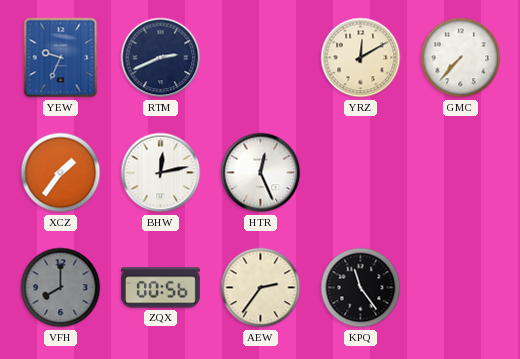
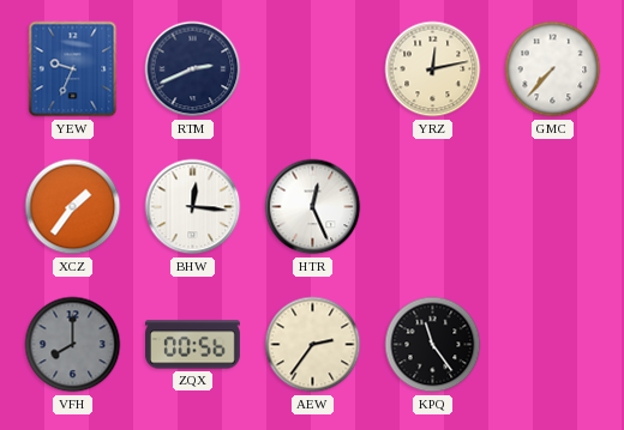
YRZ: 12:10 -> 12:13 (433, 69)
BHW: 12:13 -> 12:16 (193, 207)
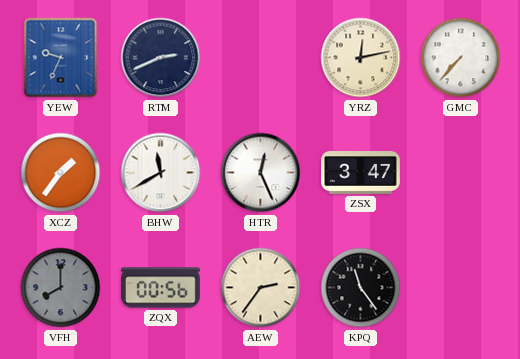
BHW: 12:16 -> 11:40 (161, 173)
ZSX: none -> 3:47 (361, 173)
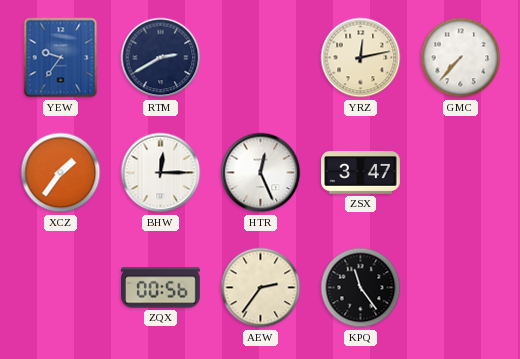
YEW: 9:34 -> 9:36 (61, 58)
RTM: 2:41 -> 2:40 (161, 58)
BHW: 11:40 -> 12:15 (161, 173)
VFH: 8:00 -> none (61, 288)
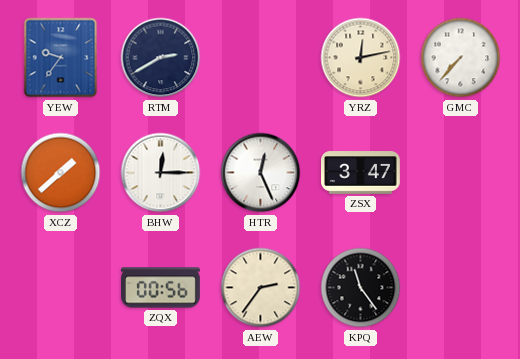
XCZ: 1:36 -> 1:38 (61, 173)
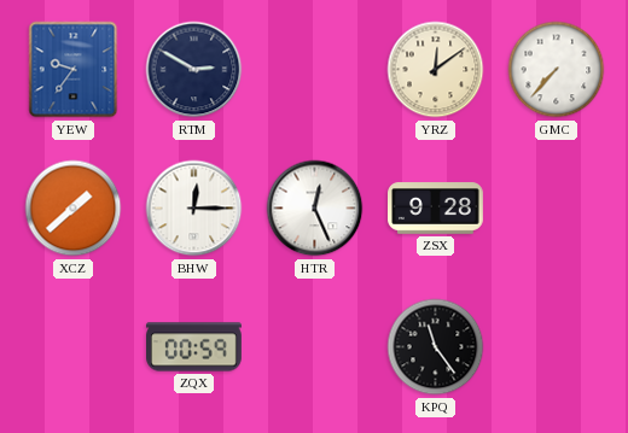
RTM: 2:40 -> 2:50 (194, 70)
YRZ: 12:13 -> 12:09 (436, 70)
ZSX: 3:47 -> 9:28 (436, 209)
ZQX: 00:56 -> 00:59 (194, 347)
AEW: 2:36 -> none (261, 288)
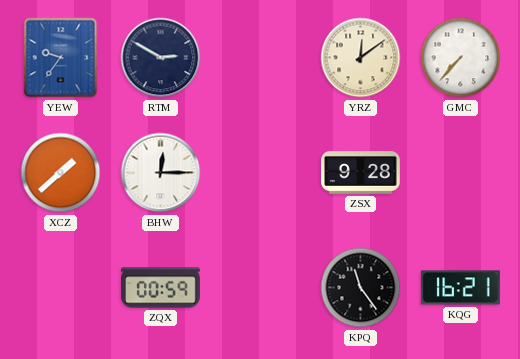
HTR: 12:26 -> none (315, 209)
KQG: none -> 16:21 (460, 288)
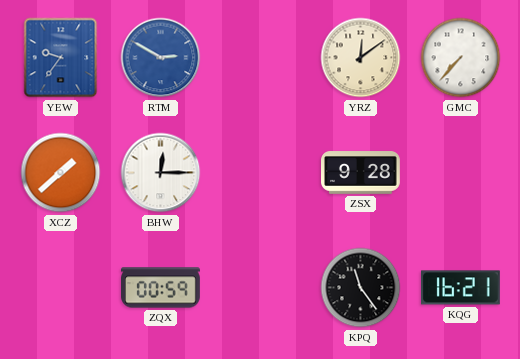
RTM dial: navy -> blue (161, 58)
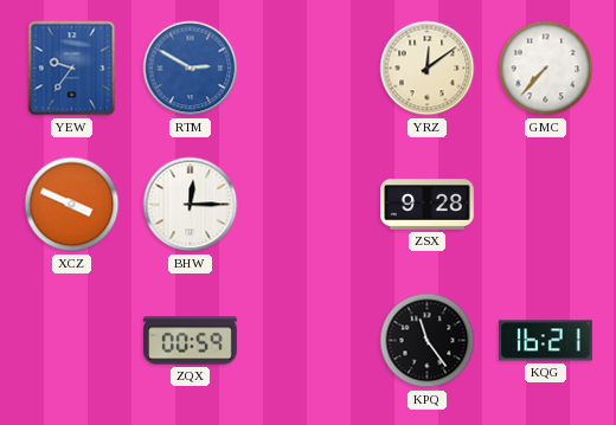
XCZ: 1:38 -> 3:49 (72, 205)
